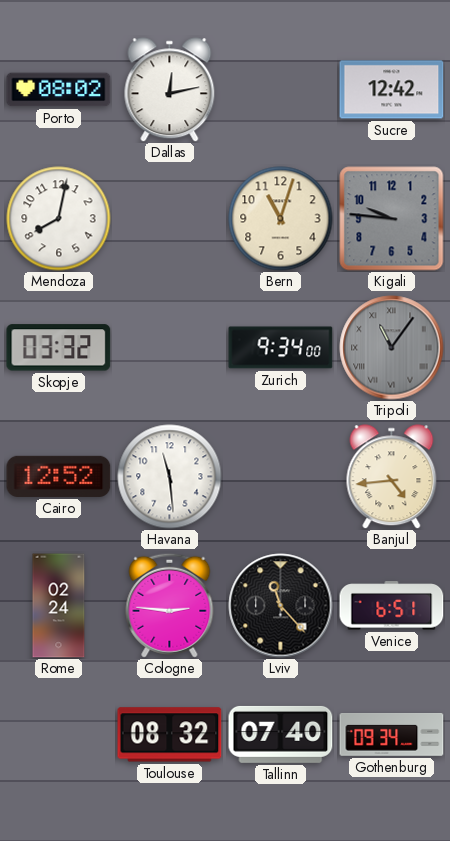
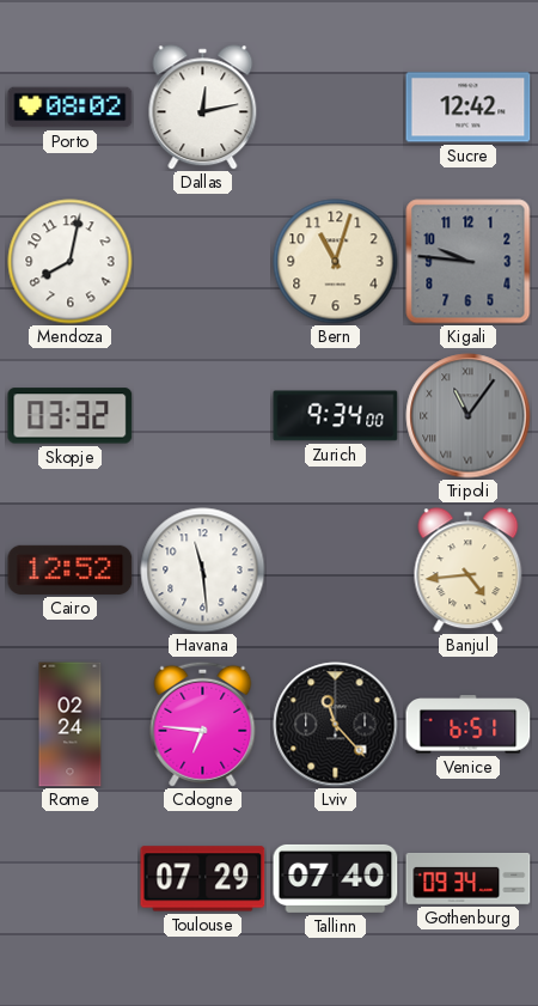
Cologne: 2:46 -> 6:46 (203, 724)
Toulouse: 08:32 -> 07:29 (203, 879)
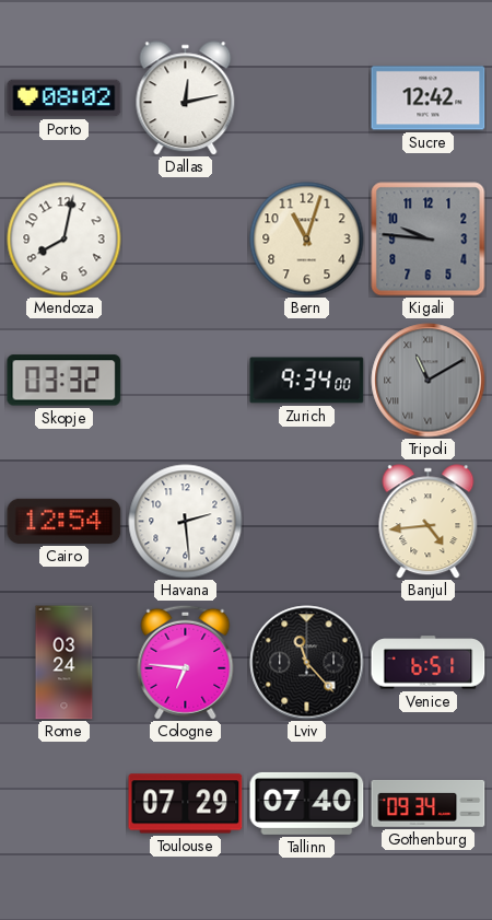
Tripoli: 11:06 -> 11:10 (429, 381)
Cairo: 12:52 -> 12:54 (65, 521)
Havana: 11:29 -> 2:29 (186, 522)
Rome: 02:24 -> 03:24 (65, 663)
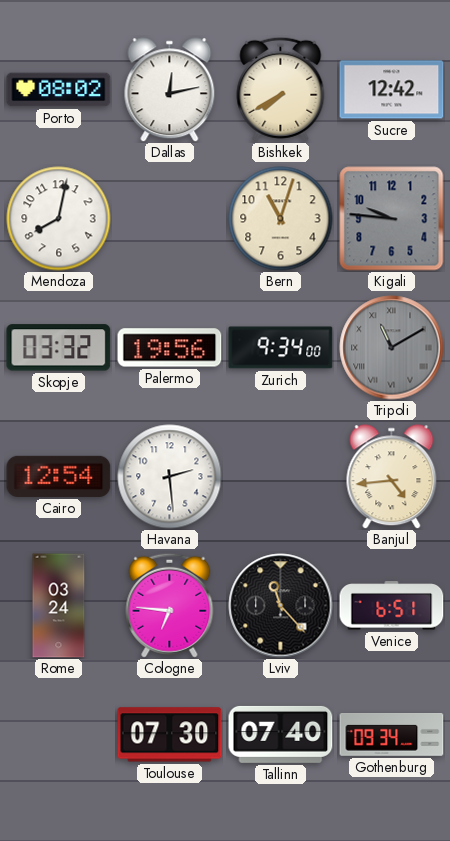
Bishkek: none -> 7:40 (281, 89)
Palermo: none -> 19:56 (170, 348)
Toulouse: 07:29 -> 07:30 (170, 735)
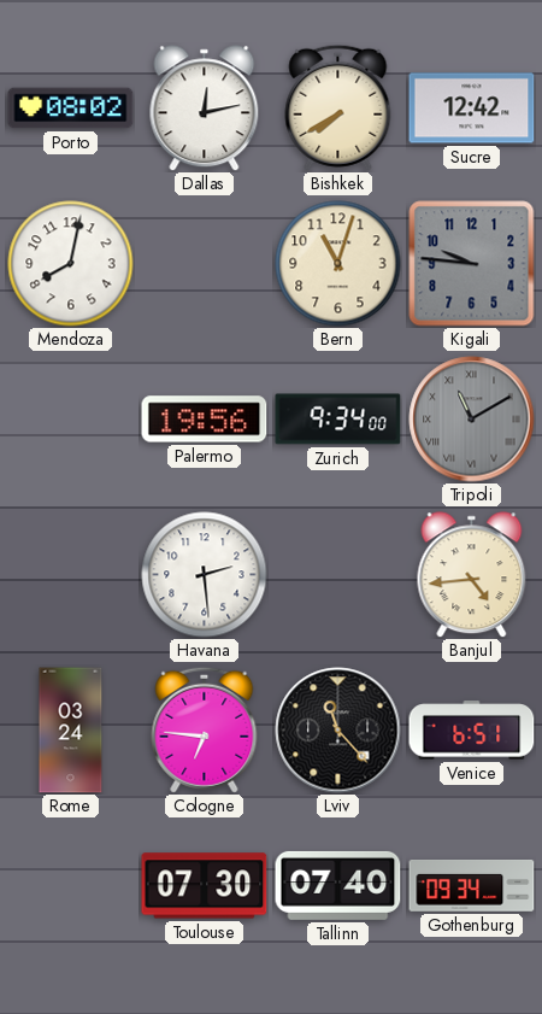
Skopje: 03:32 -> none (59, 348)
Cairo: 12:54 -> none (59, 476)
